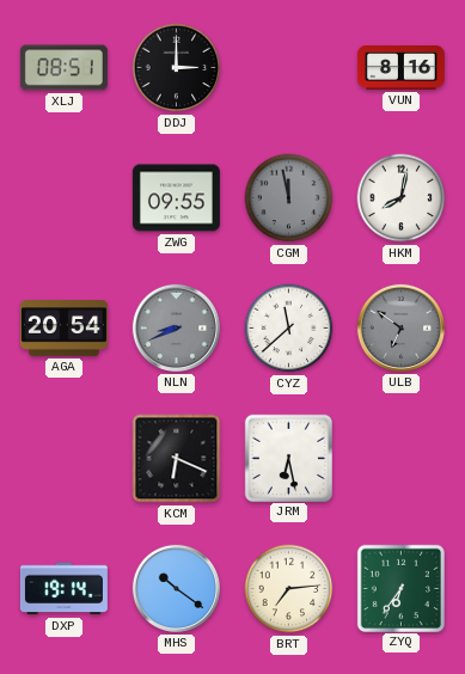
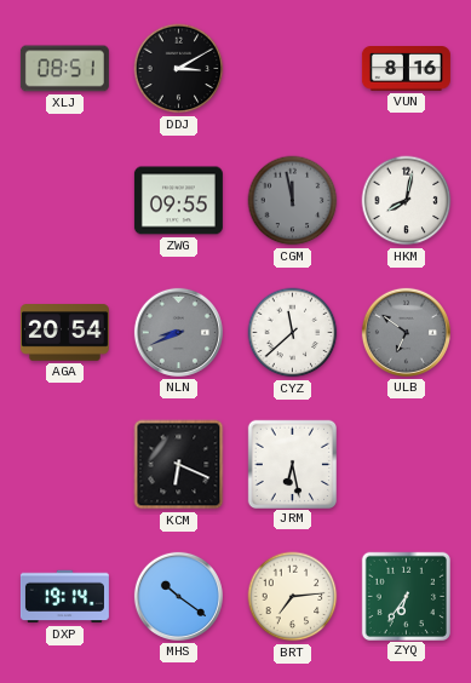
DDJ: 3:00 -> 3:10 (179, 69)
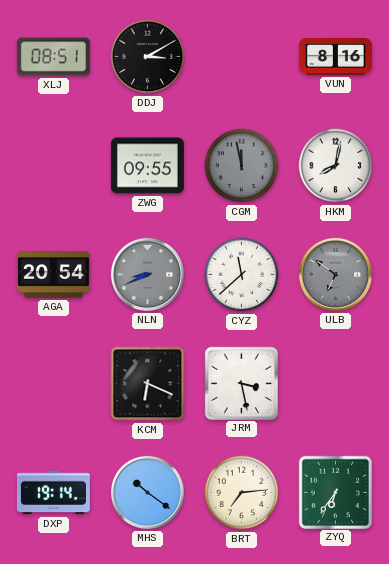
JRM: 6:28 -> 3:28 (241, 383)
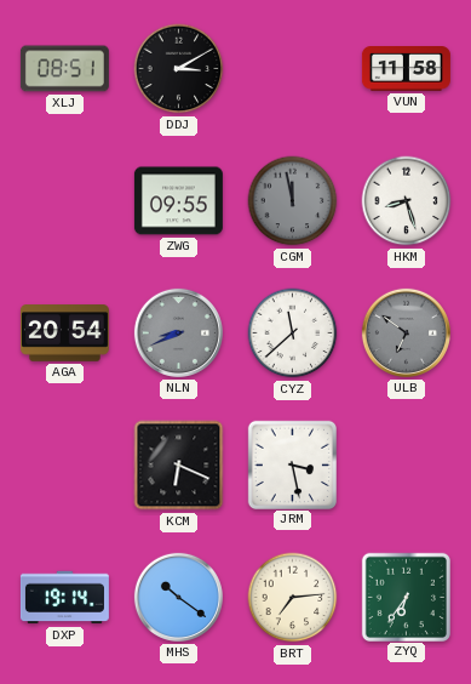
VUN: 8:16 -> 11:58 (406, 69)
HKM: 8:02 -> 8:27 (407, 201)
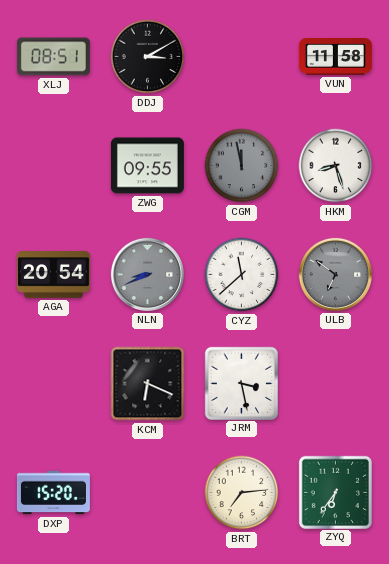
DXP: 19:14 -> 15:20 (53, 493)
MHS: 10:21 -> none (178, 597)
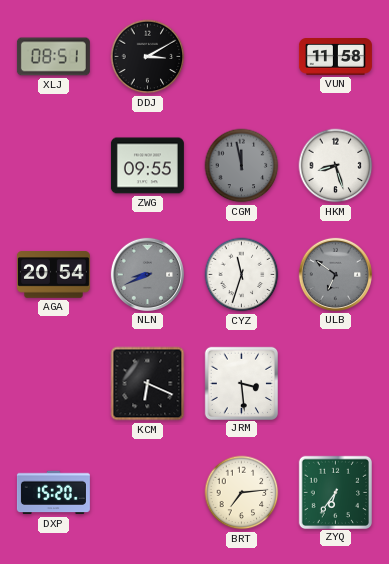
CYZ: 11:38 -> 11:33 (242, 275)
JRM: 3:28 -> 3:29 (241, 383)
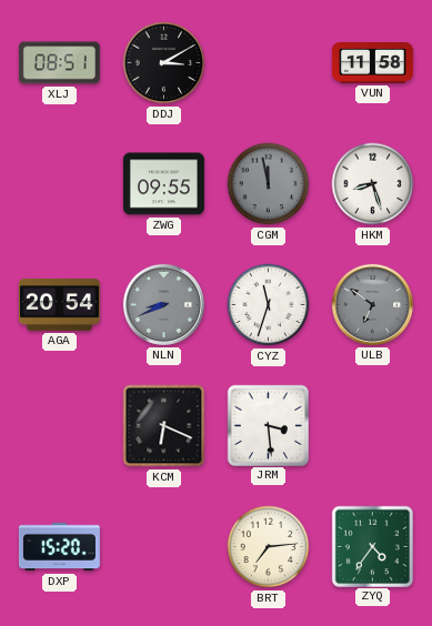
ZYQ: 6:36 -> 4:36 (372, 546)
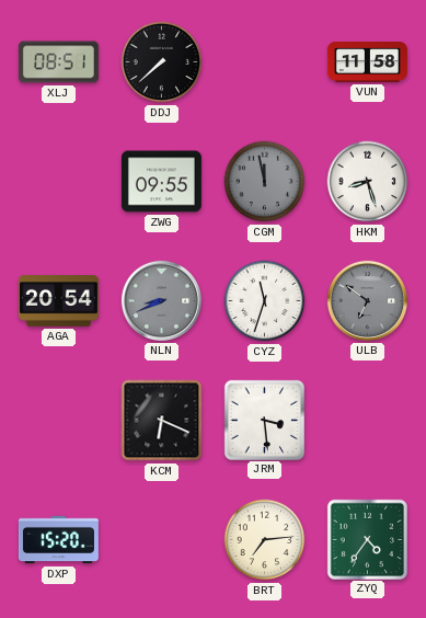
DDJ: 3:10 -> 7:38 (162, 62)
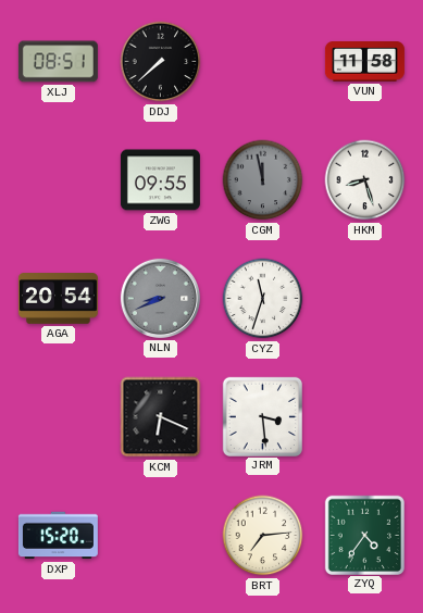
ULB: 6:51 -> none (367, 300)
